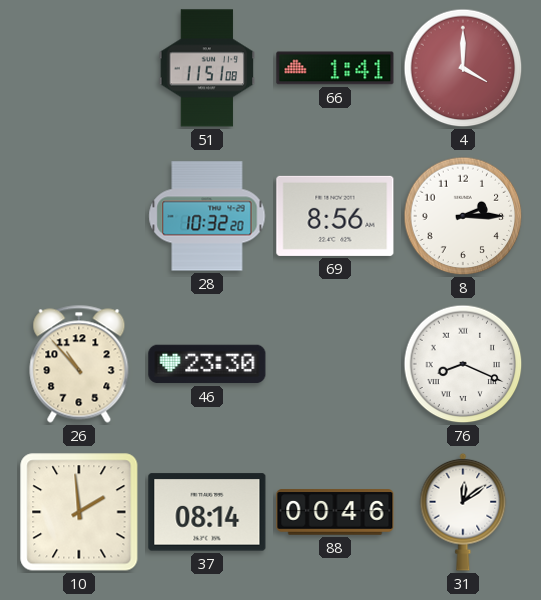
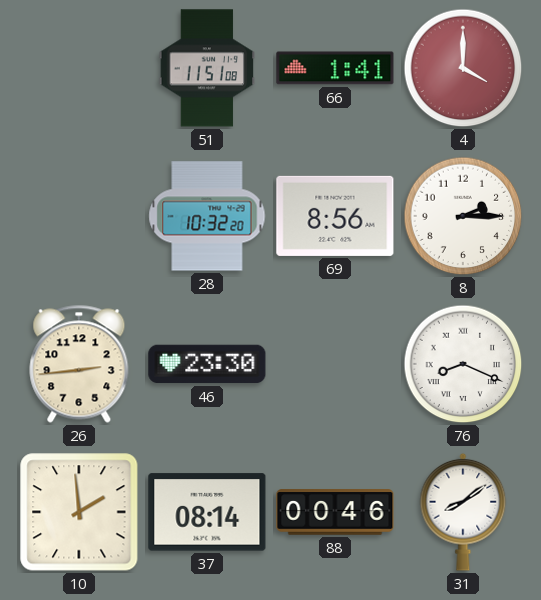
26: 10:53 -> 2:44 (79, 364)
31: 12:09 -> 8:09 (463, 512)
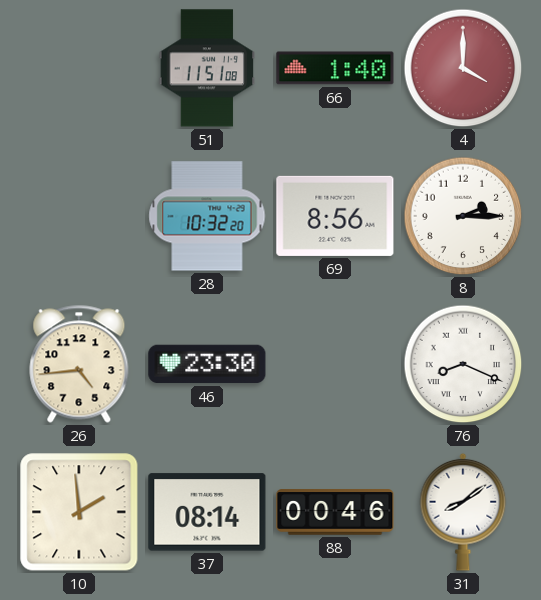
66: 1:41 -> 1:40 (335, 68)
26: 2:44 -> 4:44 (79, 364)
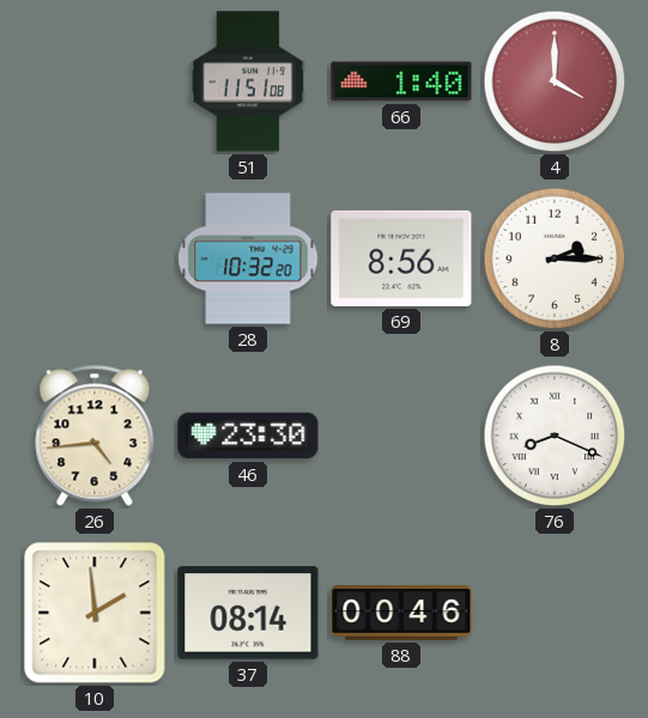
31: 8:09 -> none (463, 512)
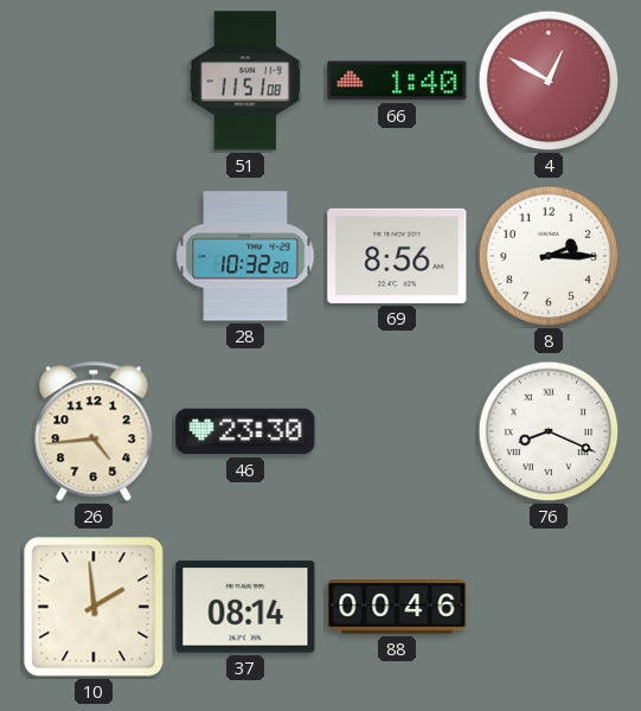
4: 4:00 -> 12:50 (549, 81)
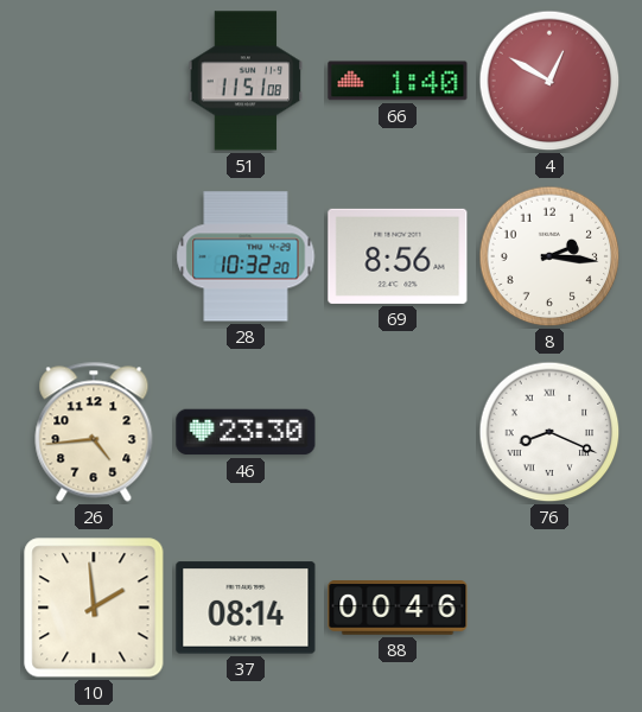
8: 2:15 -> 2:16 (549, 256)
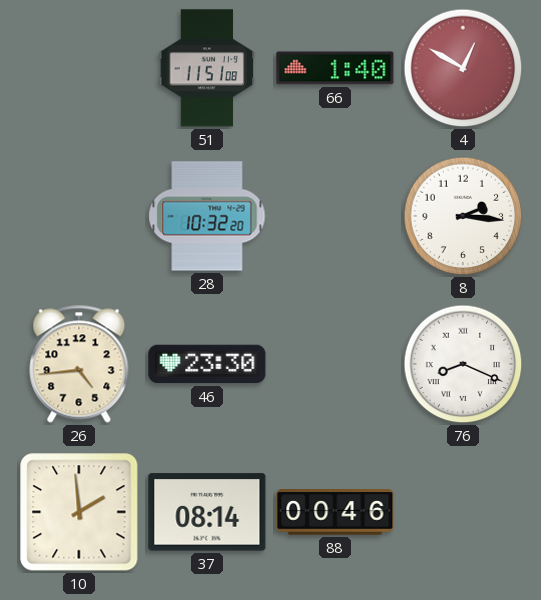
69: 8:56 -> none (398, 256)
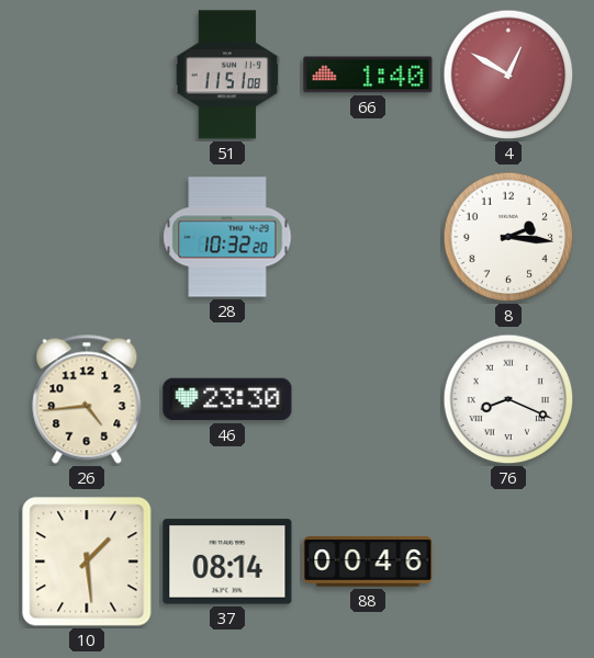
10: 1:59 -> 1:29 (87, 561)
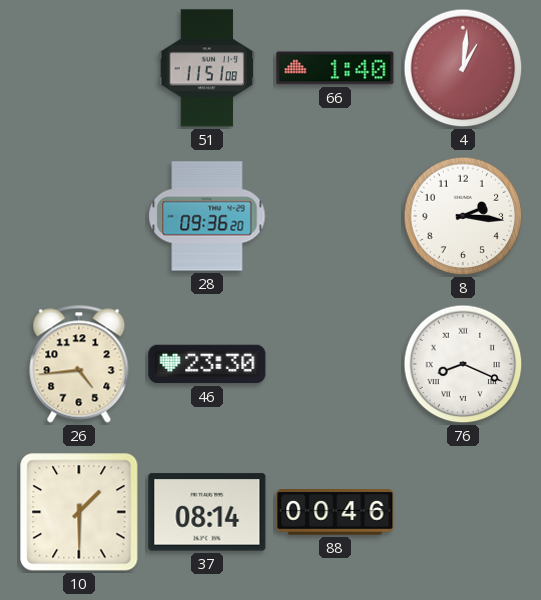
4: 12:50 -> 1:01 (463, 68)
28: 10:32 -> 09:36 (207, 216)
10: 1:29 -> 1:30 (79, 512)
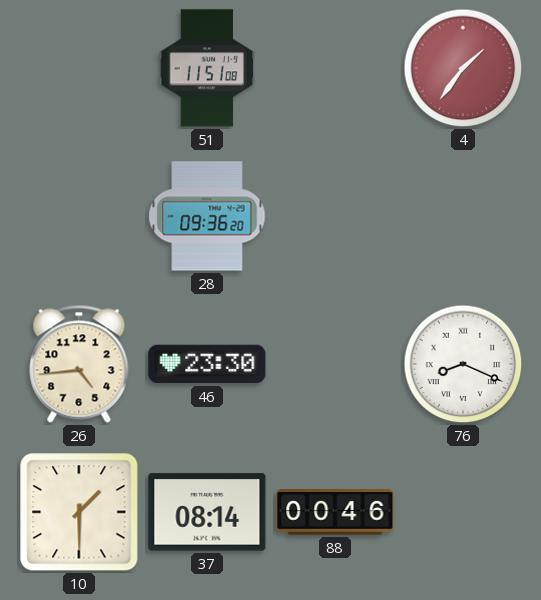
66: 1:40 -> none (335, 68)
4: 1:01 -> 1:36 (463, 68)
8: 2:16 -> none (463, 216)
